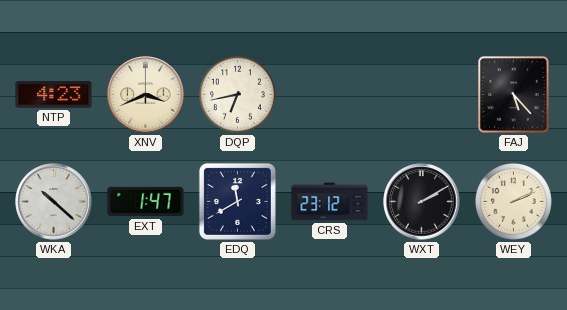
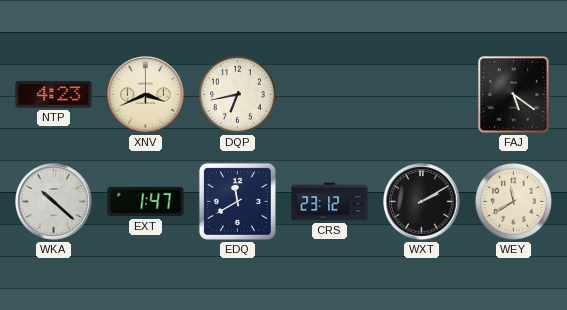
FAJ: 5:23 -> 5:21 (514, 95)
WEY: 2:11 -> 11:40 (513, 201)
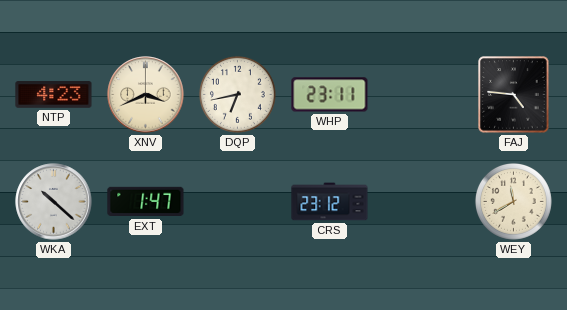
WHP: none -> 23:11 (330, 95)
FAJ: 5:21 -> 4:46 (514, 95)
EDQ: 11:40 -> none (237, 201)
WXT: 2:10 -> none (422, 202)
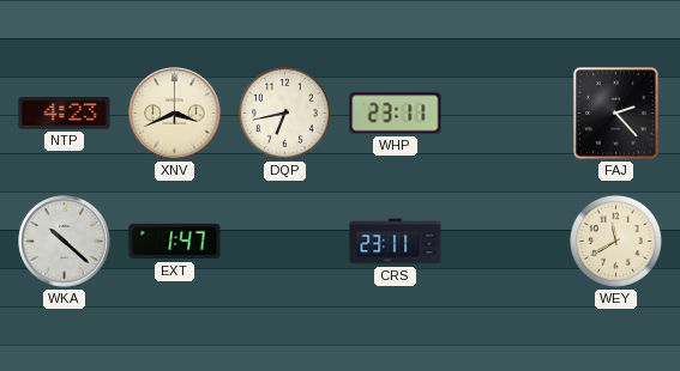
FAJ: 4:46 -> 2:23 (616, 114)
CRS: 23:12 -> 23:11 (396, 242)
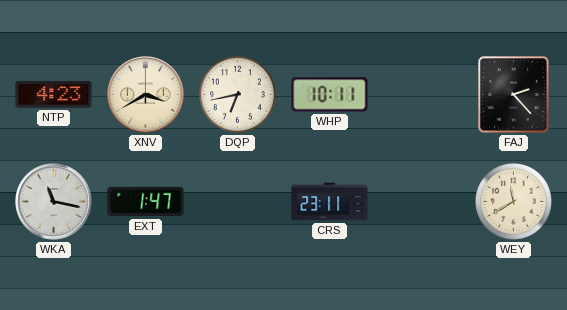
XNV: 3:41 -> 3:40 (146, 95)
WHP: 23:11 -> 10:11 (330, 95)
WKA: 10:22 -> 11:17 (54, 202)
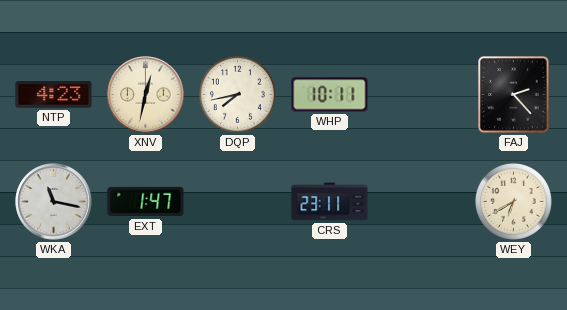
XNV: 3:40 -> 12:32 (146, 95)
DQP: 6:43 -> 7:43 (237, 94)
WEY: 11:40 -> 6:40 (513, 201)
